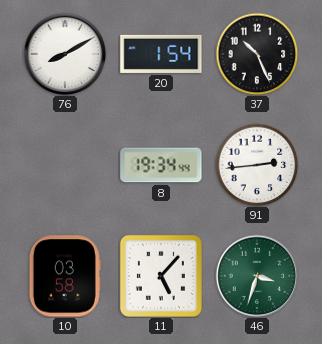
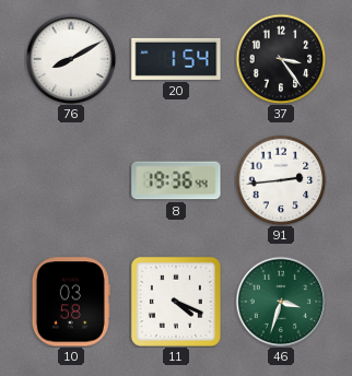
37: 10:26 -> 3:24 (281, 59)
8: 19:34 -> 19:36 (176, 180)
11: 5:07 -> 4:19 (176, 302)
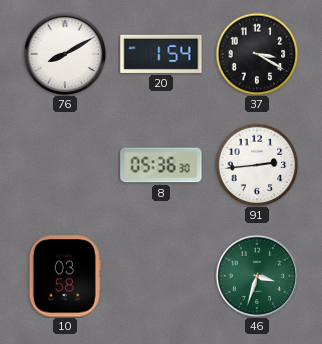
37: 3:24 -> 3:20 (257, 54)
8: 19:36 -> 05:36 (161, 165)
11: 4:19 -> none (176, 302)
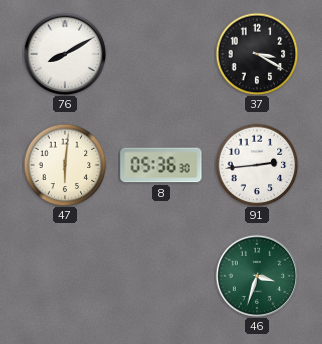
20: 1:54 -> none (161, 54)
47: none -> 6:01 (65, 165)
10: 03:58 -> none (65, 276)
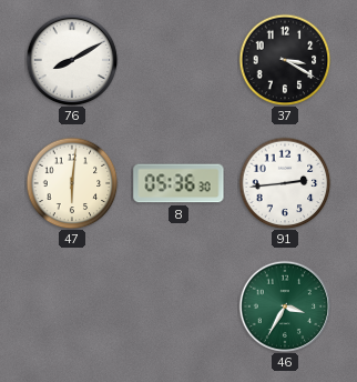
46: 3:33 -> 3:35 (285, 306)
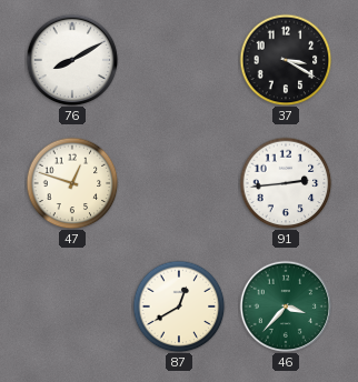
47: 6:01 -> 12:48 (72, 183)
8: 05:36 -> none (178, 183)
87: none -> 12:40 (179, 306)
46: 3:35 -> 3:37 (286, 306)
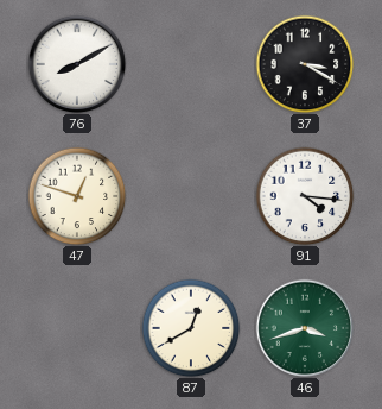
91: 2:44 -> 4:16 (305, 196)
46: 3:37 -> 3:42 (305, 328)
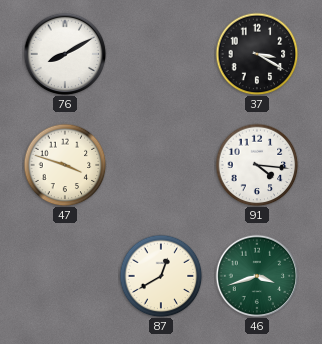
47: 12:48 -> 3:48 (65, 165)
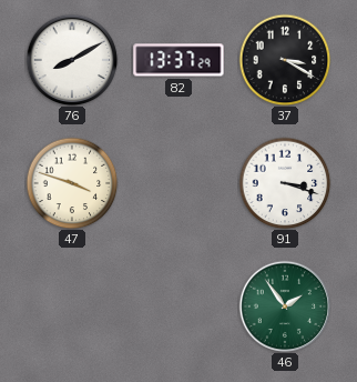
82: none -> 13:37 (178, 60)
91: 4:16 -> 3:18 (285, 183)
87: 12:40 -> none (161, 276)
46: 3:42 -> 1:54 (285, 306)
